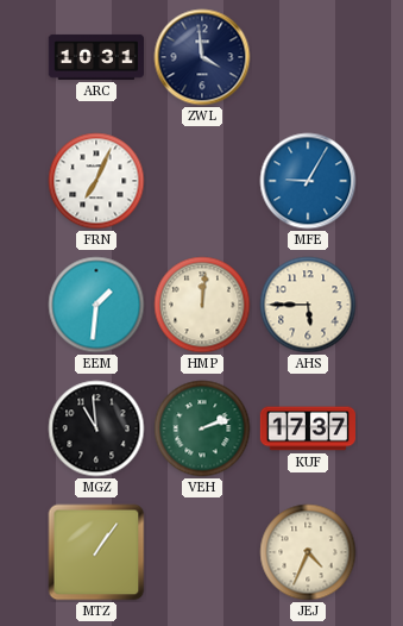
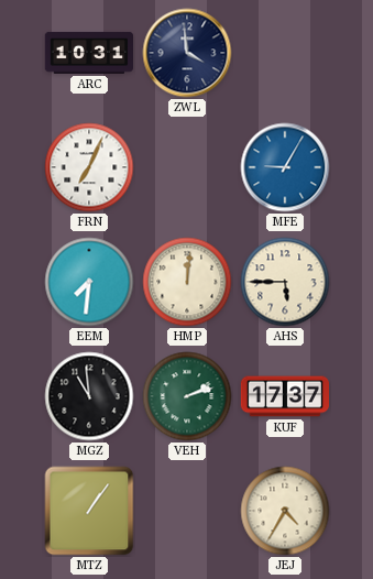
EEM: 1:31 -> 7:31 (89, 282)
JEJ: 4:34 -> 4:35 (285, 511)
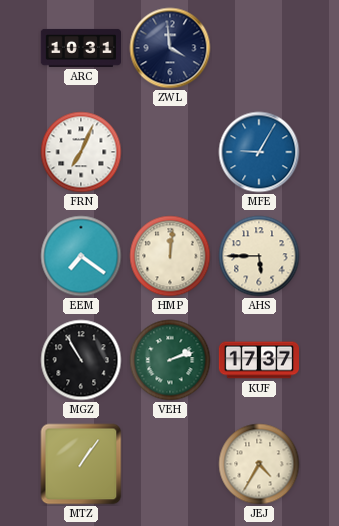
EEM: 7:31 -> 7:21 (81, 256)
MGZ: 10:59 -> 10:55 (81, 360)
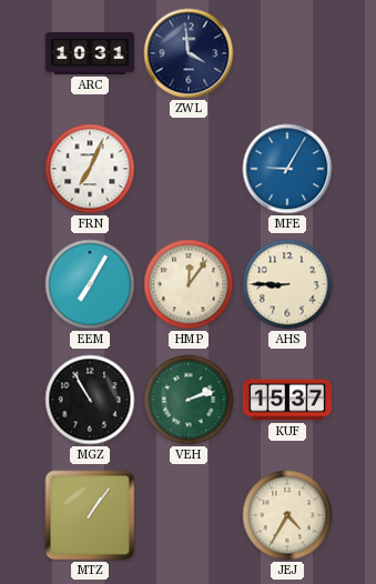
EEM: 7:21 -> 7:05 (90, 284)
HMP: 12:01 -> 12:06 (189, 284)
AHS: 5:45 -> 8:45 (287, 284)
KUF: 17:37 -> 15:37 (286, 400)
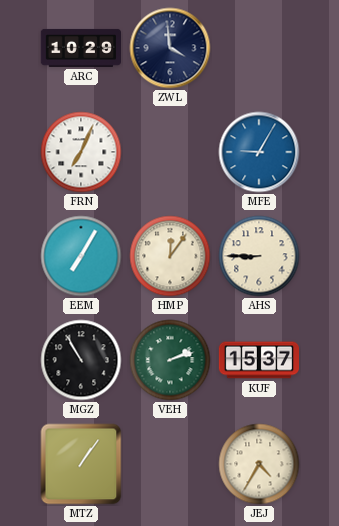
ARC: 10:31 -> 10:29 (80, 48)
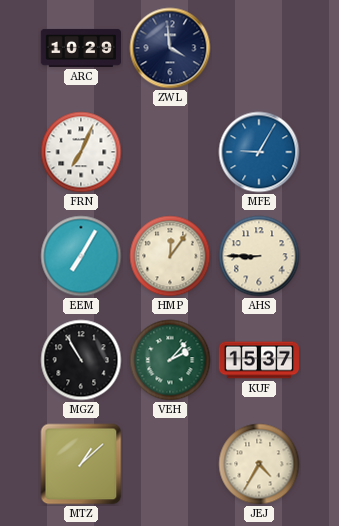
VEH: 2:12 -> 2:07 (170, 360)
MTZ: 1:06 -> 1:08 (81, 464)
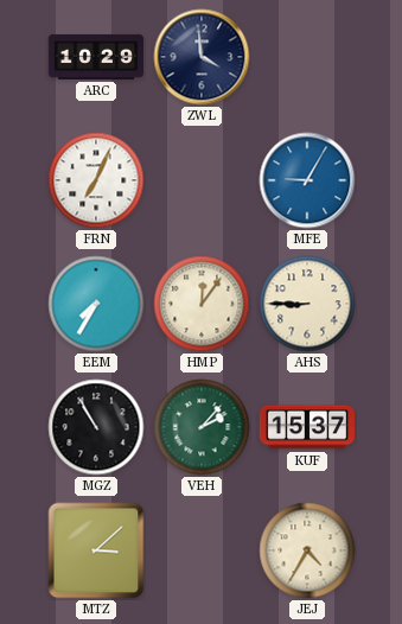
EEM: 7:05 -> 7:35 (96, 304)
MTZ: 1:08 -> 3:08 (96, 550)
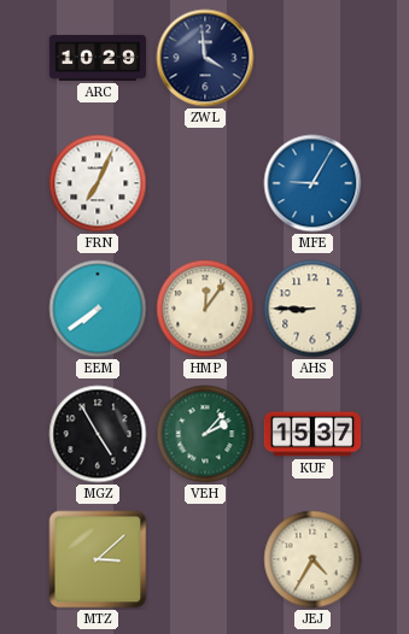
EEM: 7:35 -> 7:39 (98, 309)
MGZ: 10:55 -> 4:55 (98, 434)
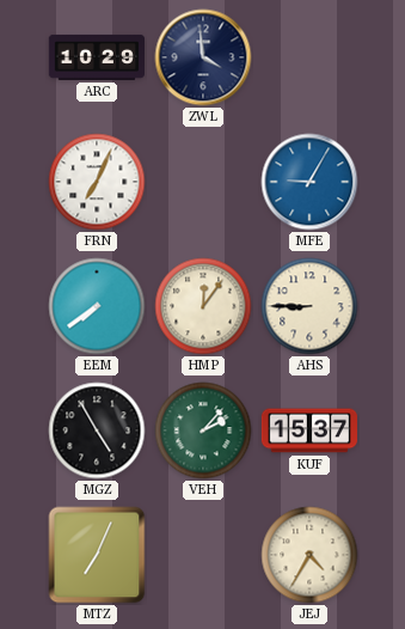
MTZ: 3:08 -> 7:04 (97, 555)
